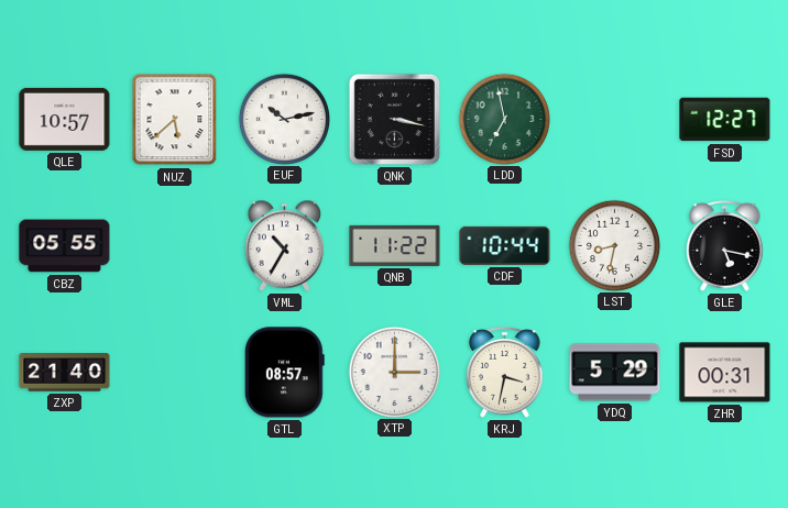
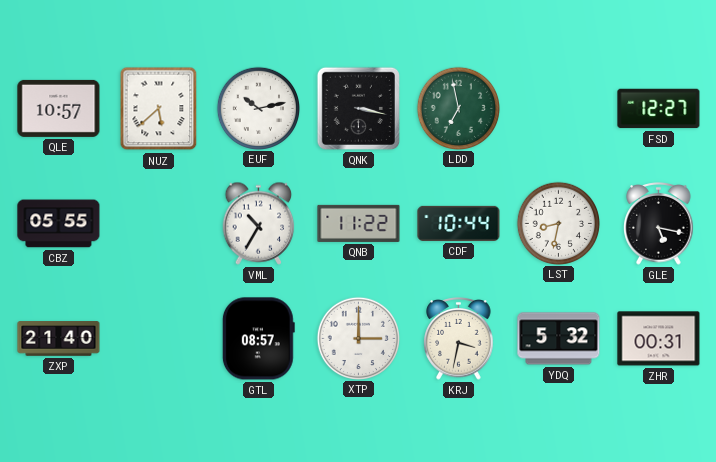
YDQ: 5:29 -> 5:32 (559, 339)
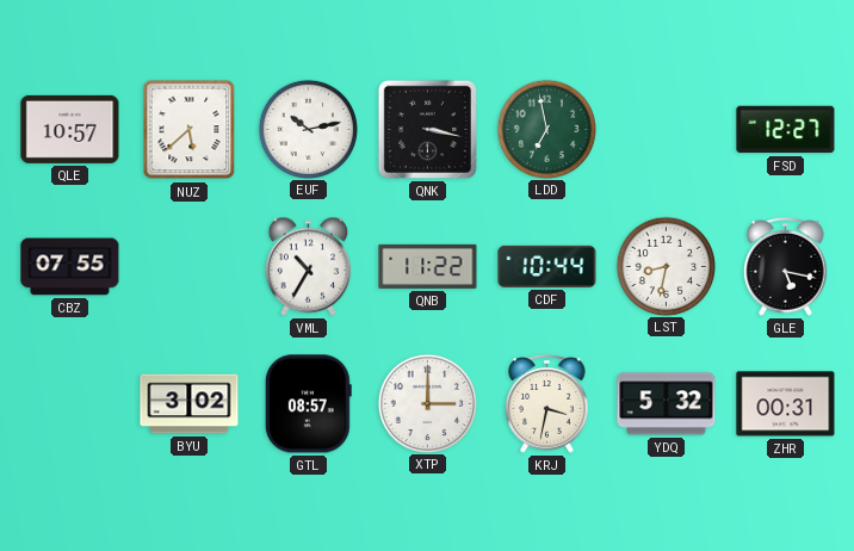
CBZ: 05:55 -> 07:55 (70, 267)
ZXP: 21:40 -> none (59, 339)
BYU: none -> 3:02 (190, 404)
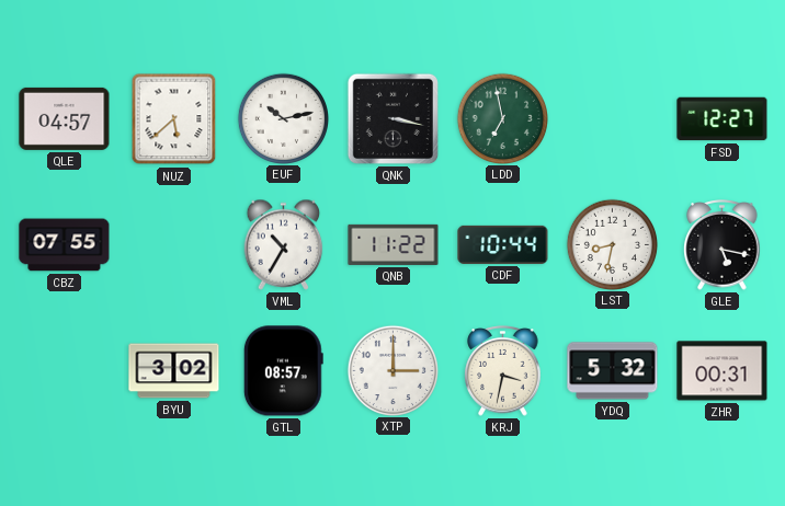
QLE: 10:57 -> 04:57 (65, 118)
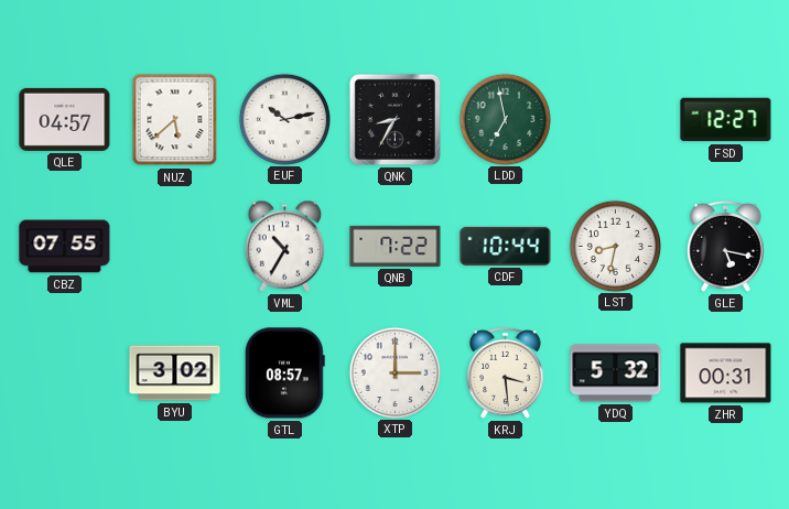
QNK: 3:17 -> 8:35 (394, 119)
QNB: 11:22 -> 7:22 (396, 246)
KRJ: 3:32 -> 3:29 (506, 373)
